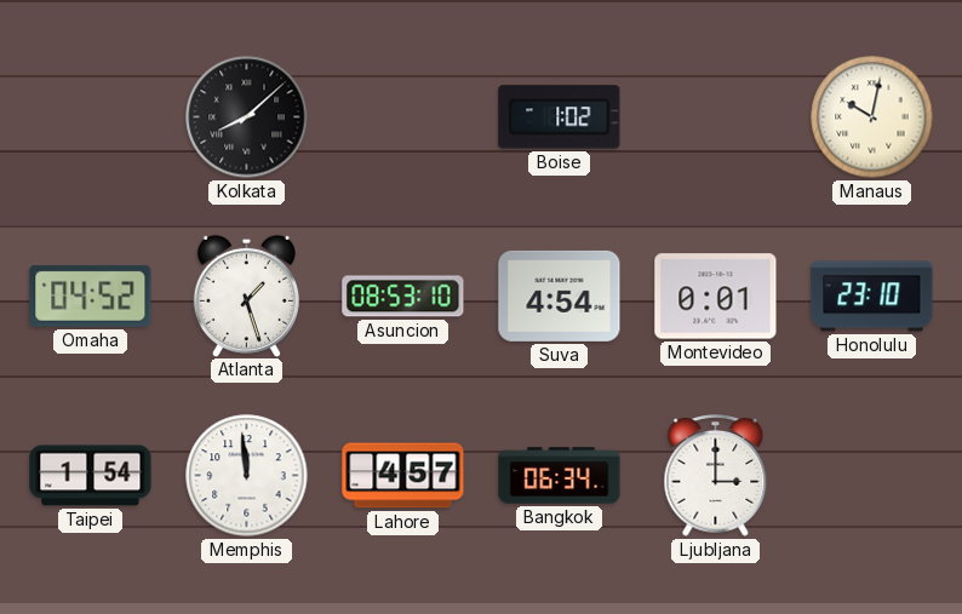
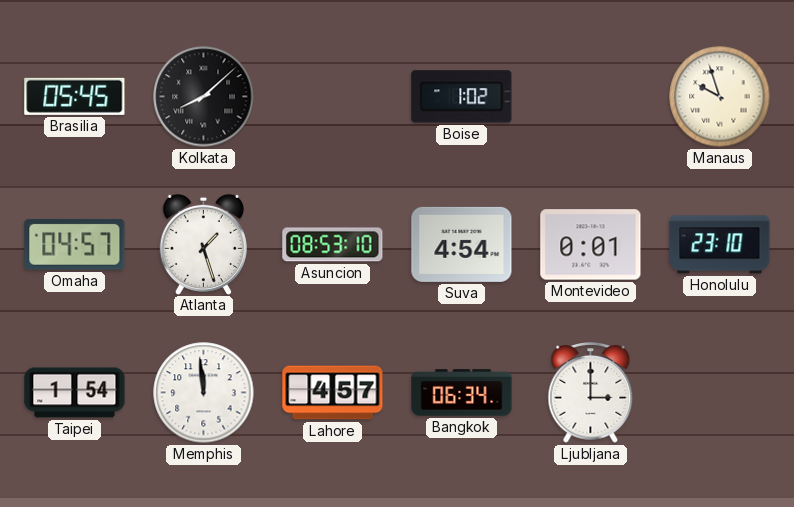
Brasilia: none -> 05:45 (75, 96)
Manaus: 10:02 -> 9:57 (720, 97)
Omaha: 04:52 -> 04:57 (75, 244)
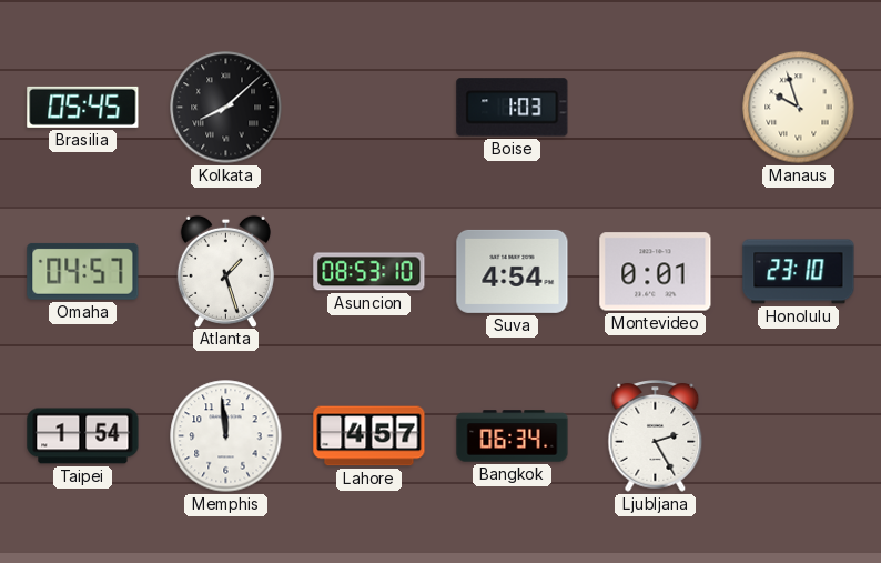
Boise: 1:02 -> 1:03 (513, 108)
Ljubljana: 3:00 -> 2:25 (656, 436)
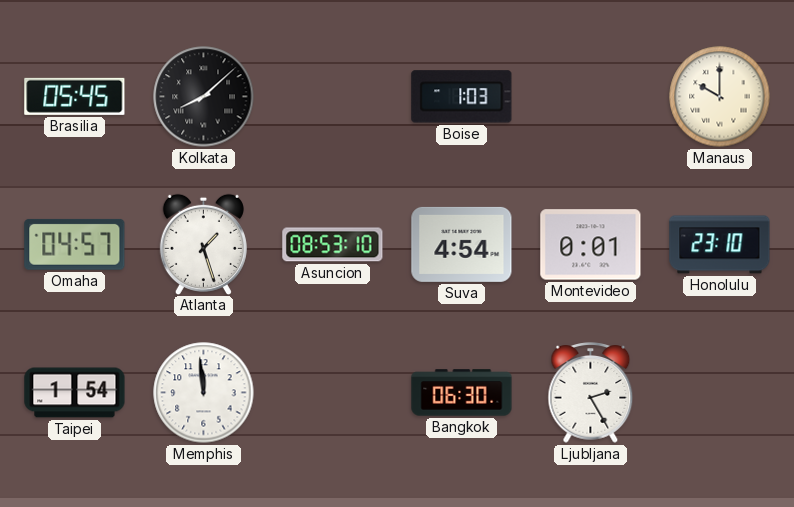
Manaus: 9:57 -> 10:00 (720, 97)
Lahore: 4:57 -> none (369, 436)
Bangkok: 06:34 -> 06:30 (462, 393)
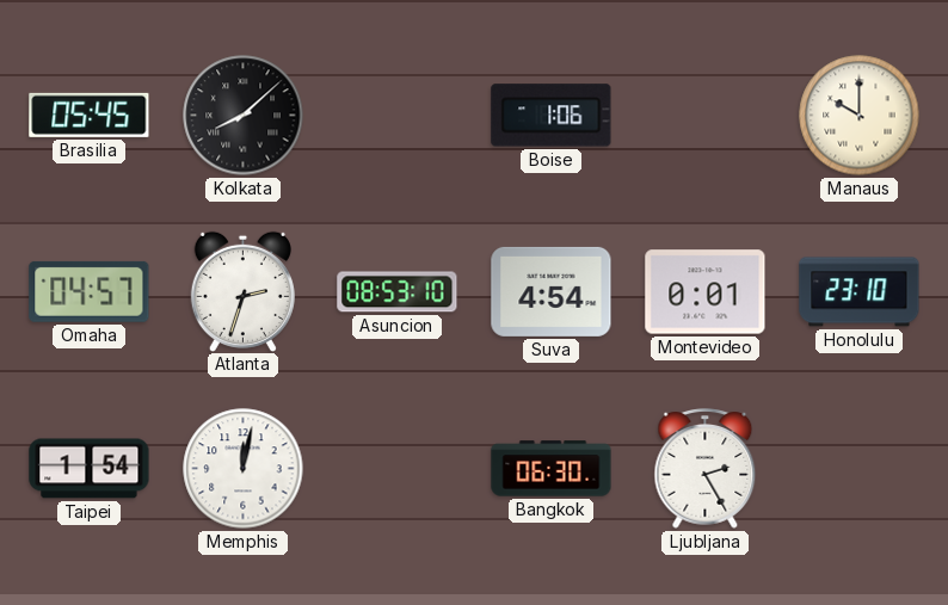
Boise: 1:03 -> 1:06 (552, 116)
Atlanta: 1:27 -> 2:33 (242, 291)
Memphis: 11:59 -> 12:02 (244, 469)
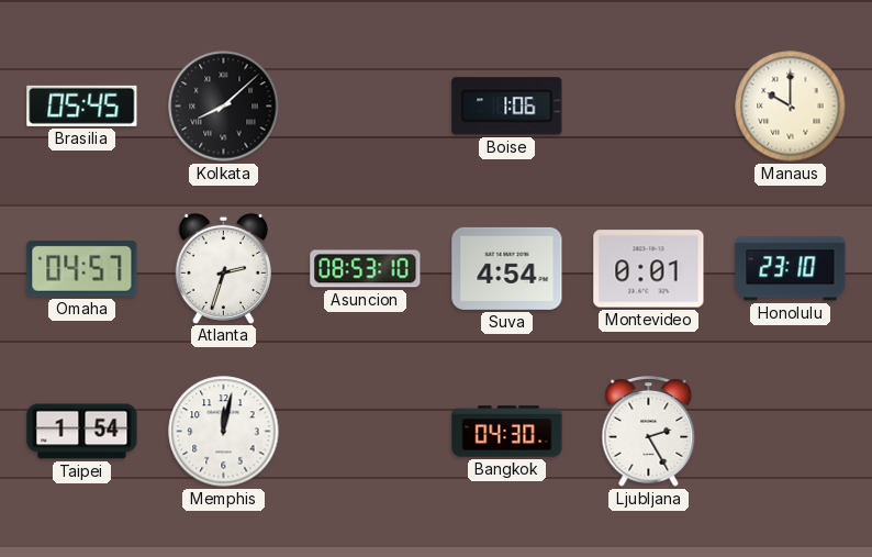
Bangkok: 06:30 -> 04:30 (507, 432)
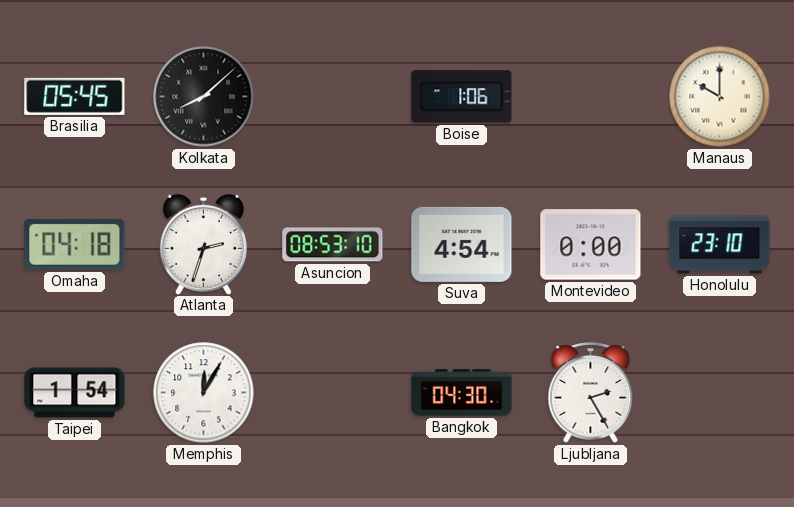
Omaha: 04:57 -> 04:18 (75, 244)
Montevideo: 0:01 -> 0:00 (591, 245)
Memphis: 12:02 -> 12:05 (204, 393)
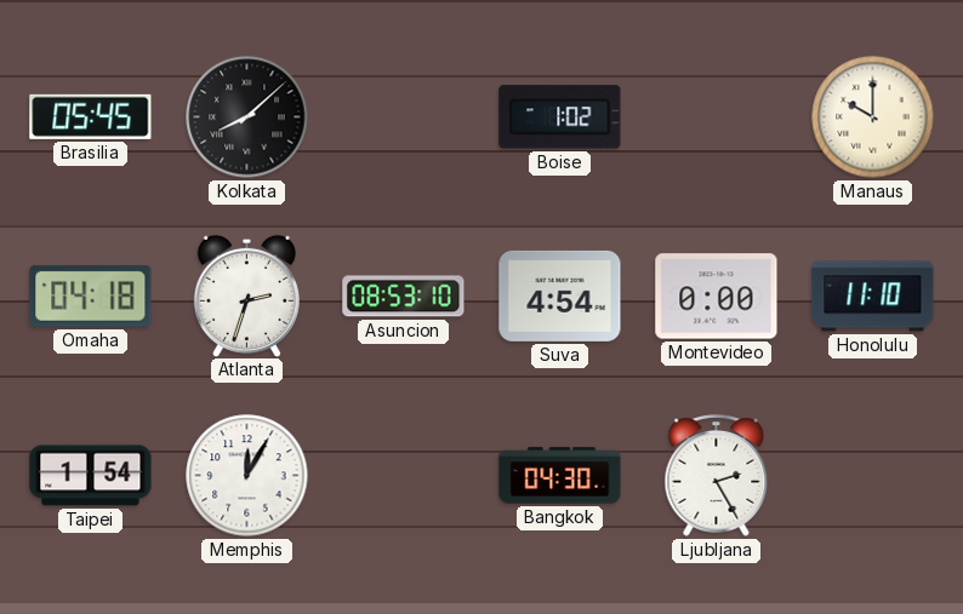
Boise: 1:06 -> 1:02 (560, 117)
Honolulu: 23:10 -> 11:10 (873, 297)
